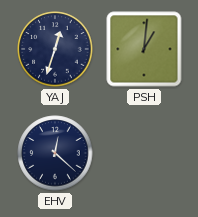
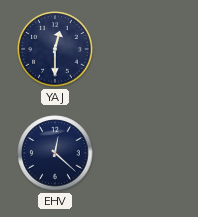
YAJ: 12:33 -> 12:30 (55, 49)
PSH: 1:01 -> none (144, 49)
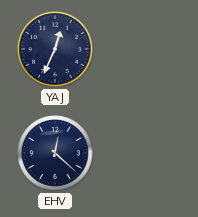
YAJ: 12:30 -> 12:34 (55, 49)
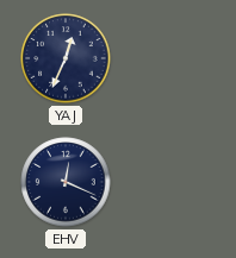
EHV: 12:22 -> 12:19 (66, 182)
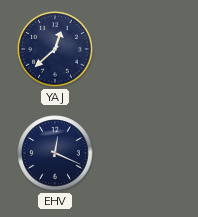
YAJ: 12:34 -> 12:38 (55, 49)
